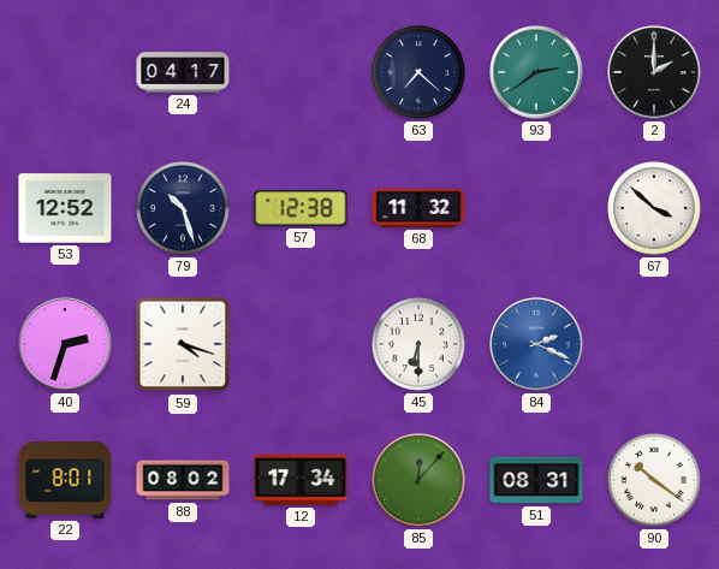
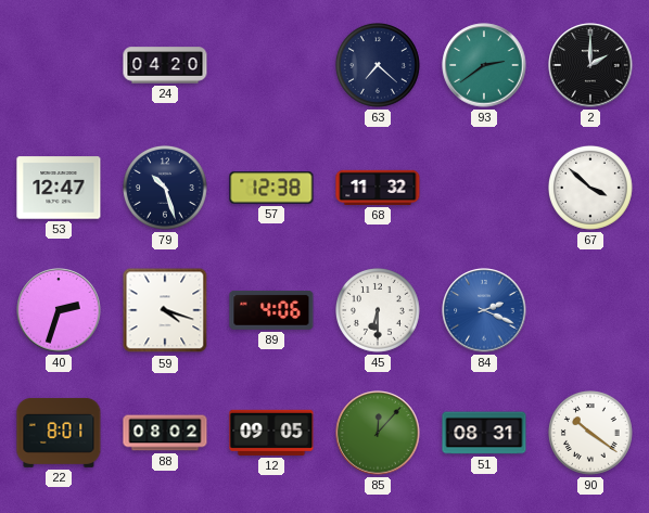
24: 04:17 -> 04:20 (165, 65)
53: 12:52 -> 12:47 (59, 188)
89: none -> 4:06 (271, 310)
12: 17:34 -> 09:05 (271, 433)
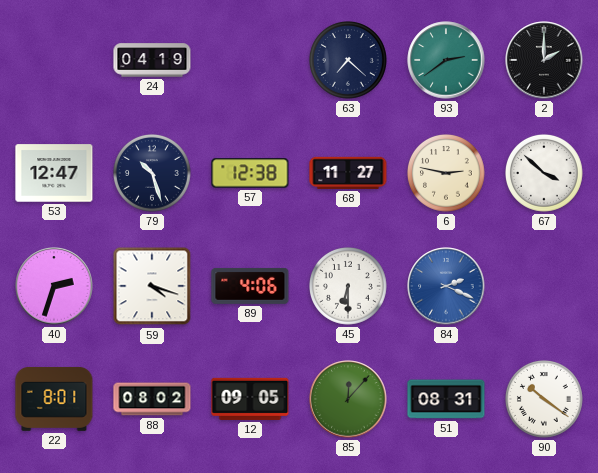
24: 04:20 -> 04:19 (152, 60)
68: 11:32 -> 11:27 (348, 173)
6: none -> 2:47 (447, 174)
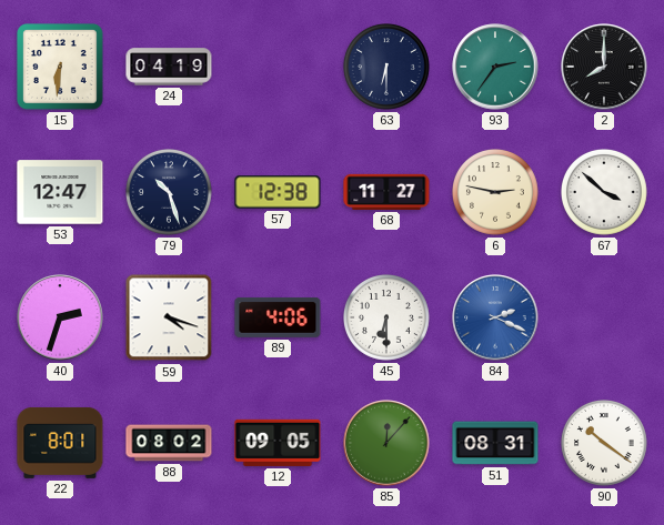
15: none -> 6:31 (60, 67)
63: 7:22 -> 6:30 (388, 68)
93: 2:39 -> 2:36 (495, 67)
2: 2:00 -> 8:00 (604, 67)
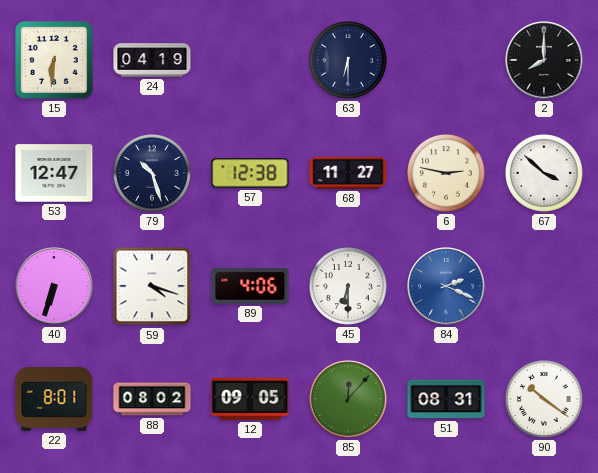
93: 2:36 -> none (495, 67)
40: 2:33 -> 6:33 (54, 286)
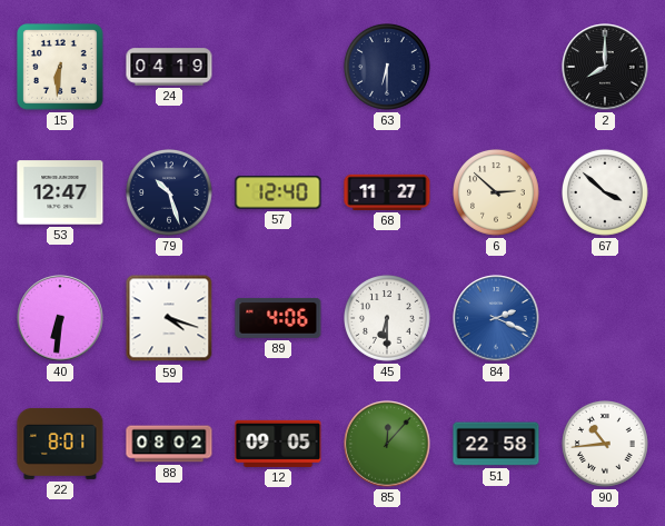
57: 12:38 -> 12:40 (278, 192)
6: 2:47 -> 2:52 (497, 193)
40: 6:33 -> 6:31 (60, 318)
51: 08:31 -> 22:58 (496, 444)
90: 10:21 -> 10:44 (606, 445)
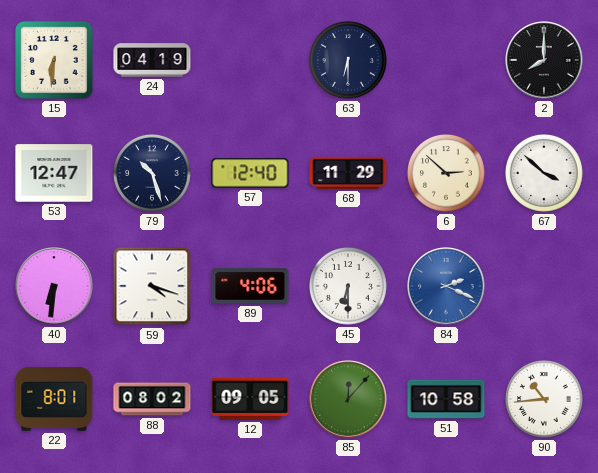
68: 11:27 -> 11:29 (348, 173)
51: 22:58 -> 10:58 (446, 399)
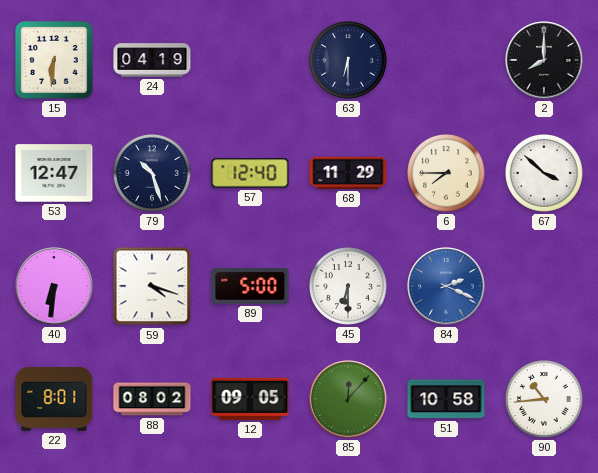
6: 2:52 -> 7:45 (447, 174)
89: 4:06 -> 5:00 (250, 286)
